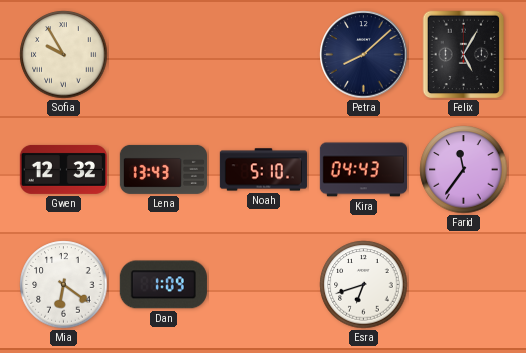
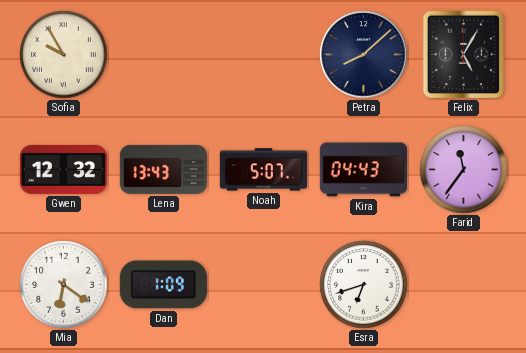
Noah: 5:10 -> 5:07 (263, 170)
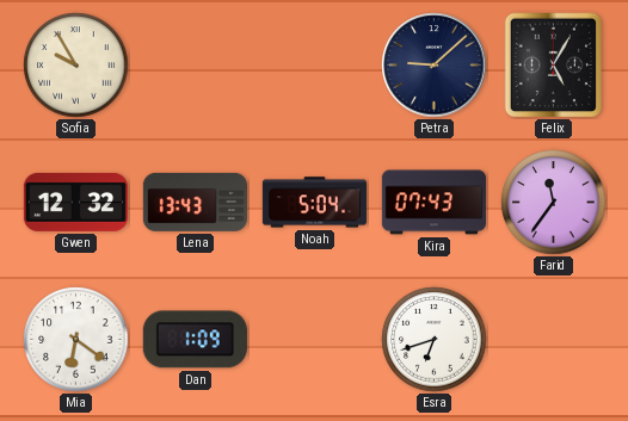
Petra: 8:08 -> 9:08 (435, 66)
Noah: 5:07 -> 5:04 (314, 203)
Kira: 04:43 -> 07:43 (433, 203)
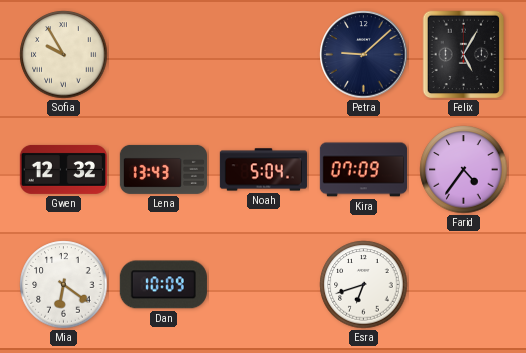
Kira: 07:43 -> 07:09 (363, 170)
Farid: 11:36 -> 4:36 (464, 170)
Dan: 1:09 -> 10:09 (163, 285)
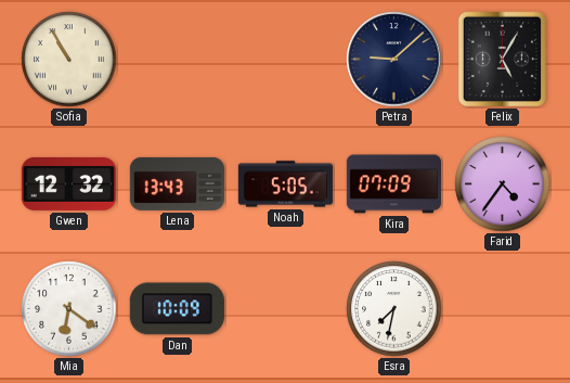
Sofia: 9:55 -> 10:55 (69, 60)
Noah: 5:04 -> 5:05 (285, 184)
Esra: 6:42 -> 7:32 (394, 309)
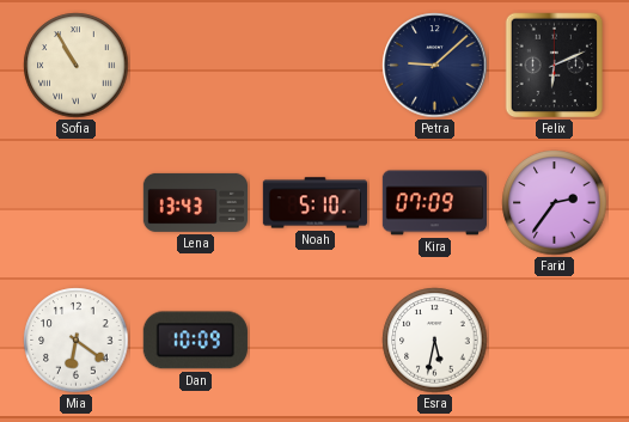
Felix: 5:05 -> 6:11 (555, 66)
Gwen: 12:32 -> none (68, 183)
Noah: 5:05 -> 5:10 (314, 203)
Farid: 4:36 -> 2:36 (555, 203)
Esra: 7:32 -> 5:32 (435, 341)
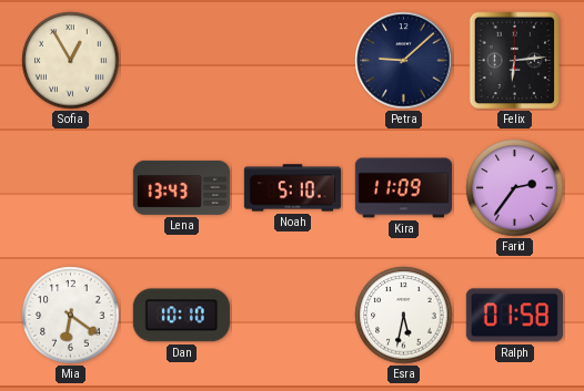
Sofia: 10:55 -> 12:55 (71, 61)
Felix: 6:11 -> 6:14 (515, 61)
Kira: 07:09 -> 11:09 (403, 188)
Dan: 10:09 -> 10:10 (181, 316)
Ralph: none -> 01:58 (514, 316)
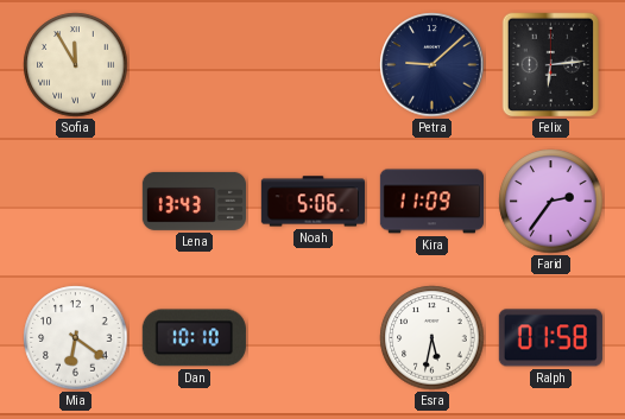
Sofia: 12:55 -> 11:55 (76, 65)
Noah: 5:10 -> 5:06 (312, 202)
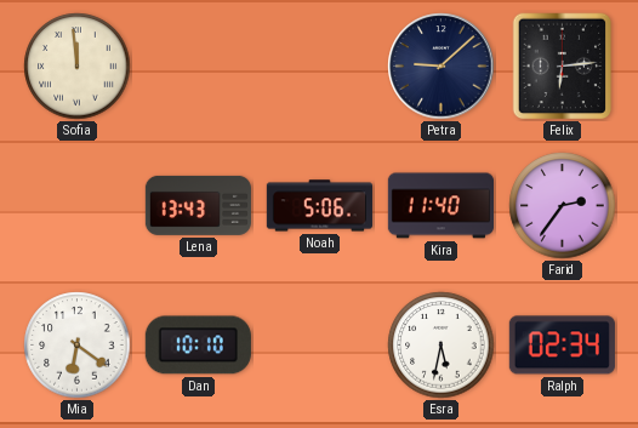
Sofia: 11:55 -> 11:59 (78, 67)
Kira: 11:09 -> 11:40 (440, 206)
Ralph: 01:58 -> 02:34 (562, 346)
